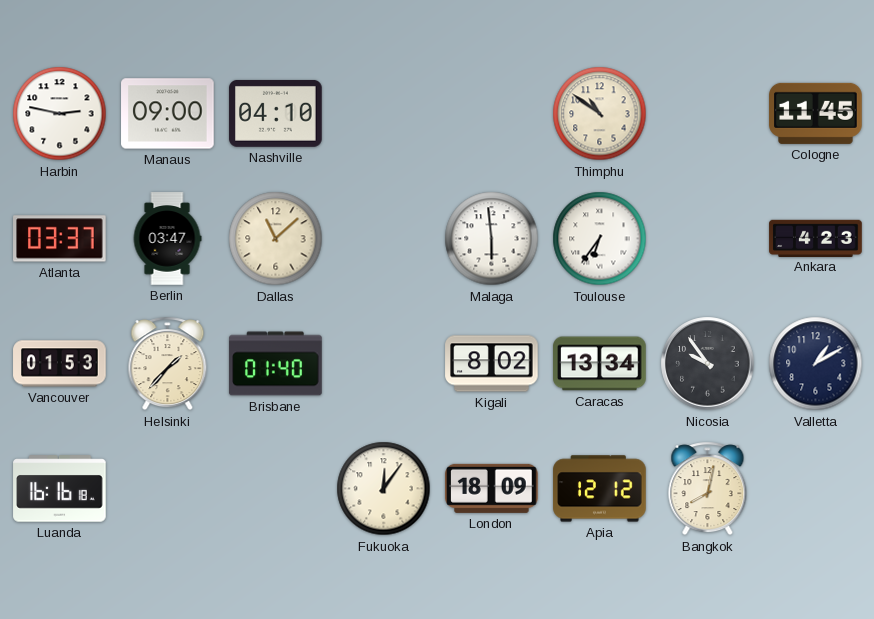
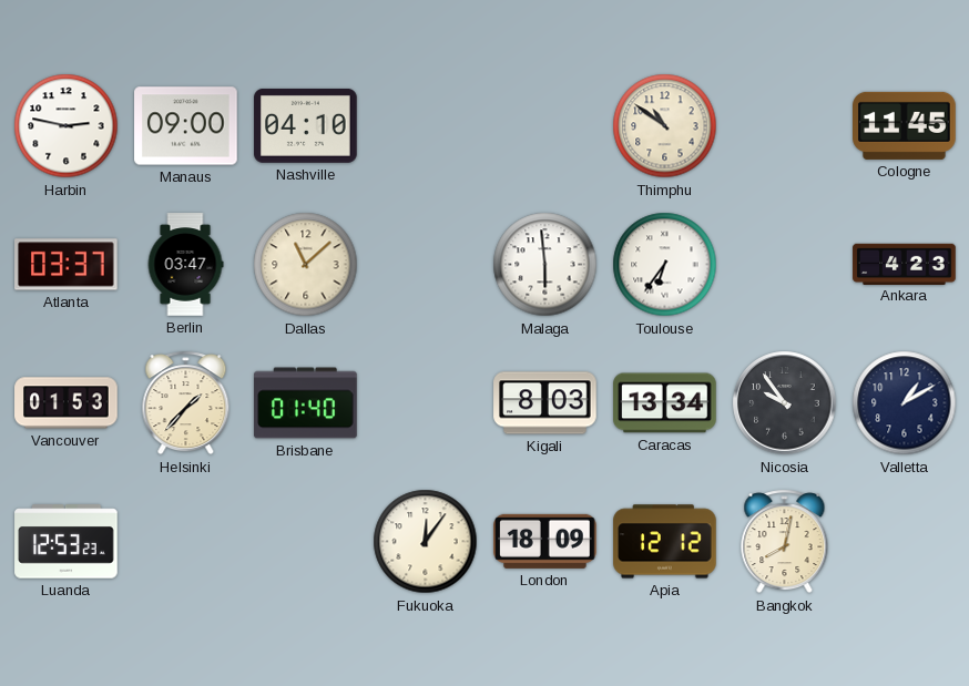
Kigali: 8:02 -> 8:03 (545, 403)
Luanda: 16:16 -> 12:53 (67, 542)
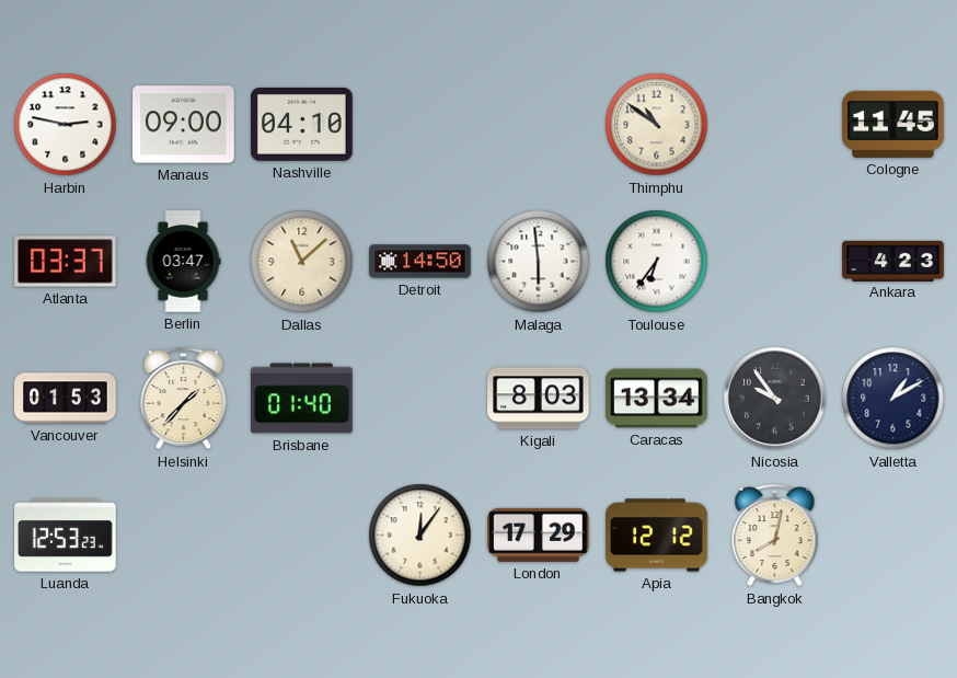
Detroit: none -> 14:50 (420, 262)
London: 18:09 -> 17:29 (539, 535)
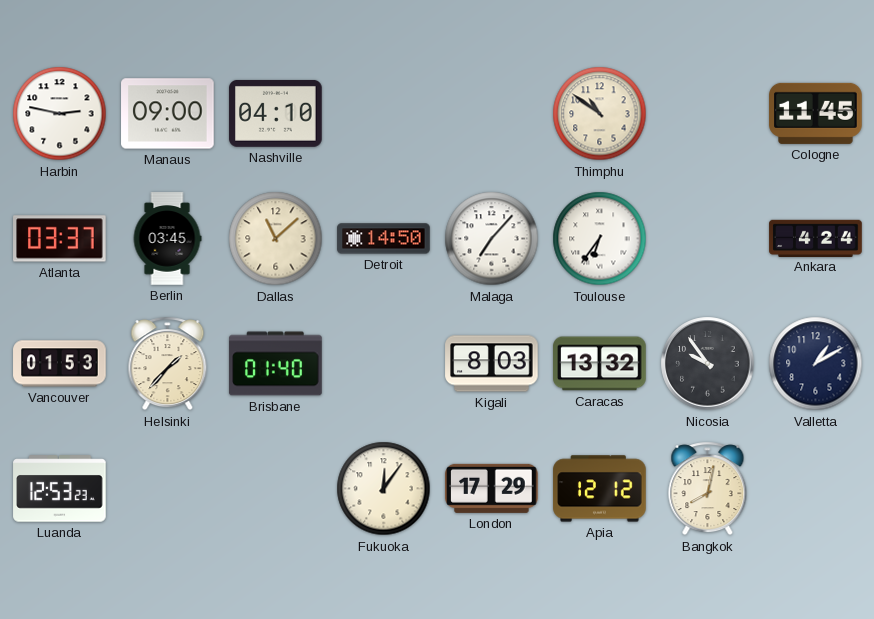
Berlin: 03:47 -> 03:45 (167, 239)
Malaga: 5:59 -> 7:07 (492, 239)
Ankara: 4:23 -> 4:24 (816, 238)
Caracas: 13:34 -> 13:32 (600, 364)
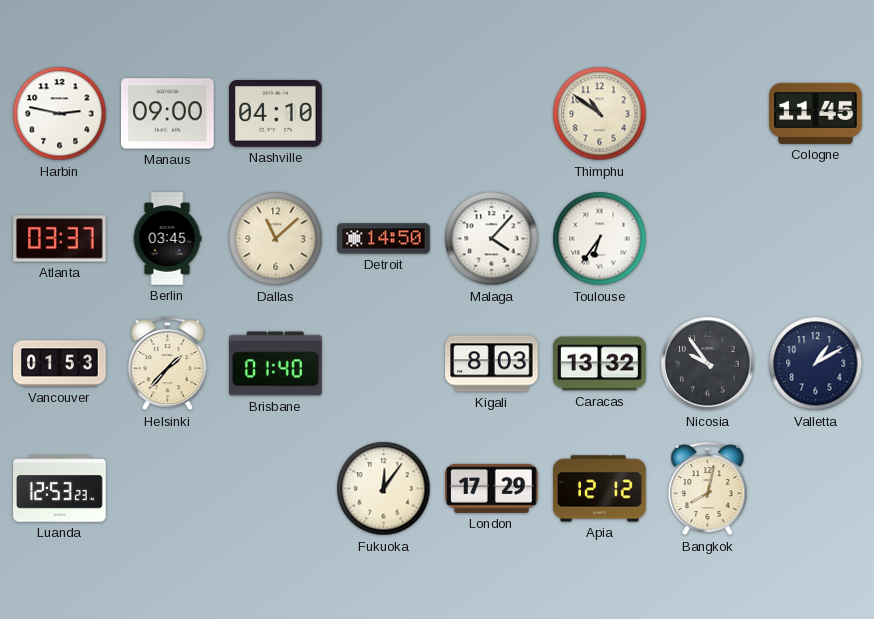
Malaga: 7:07 -> 4:07 (492, 239)
Ankara: 4:24 -> none (816, 238)
